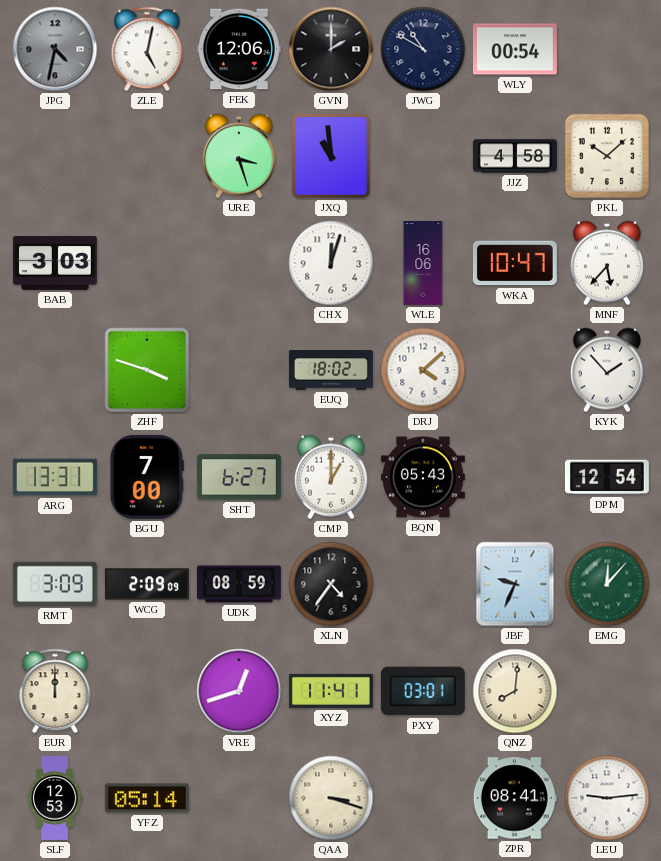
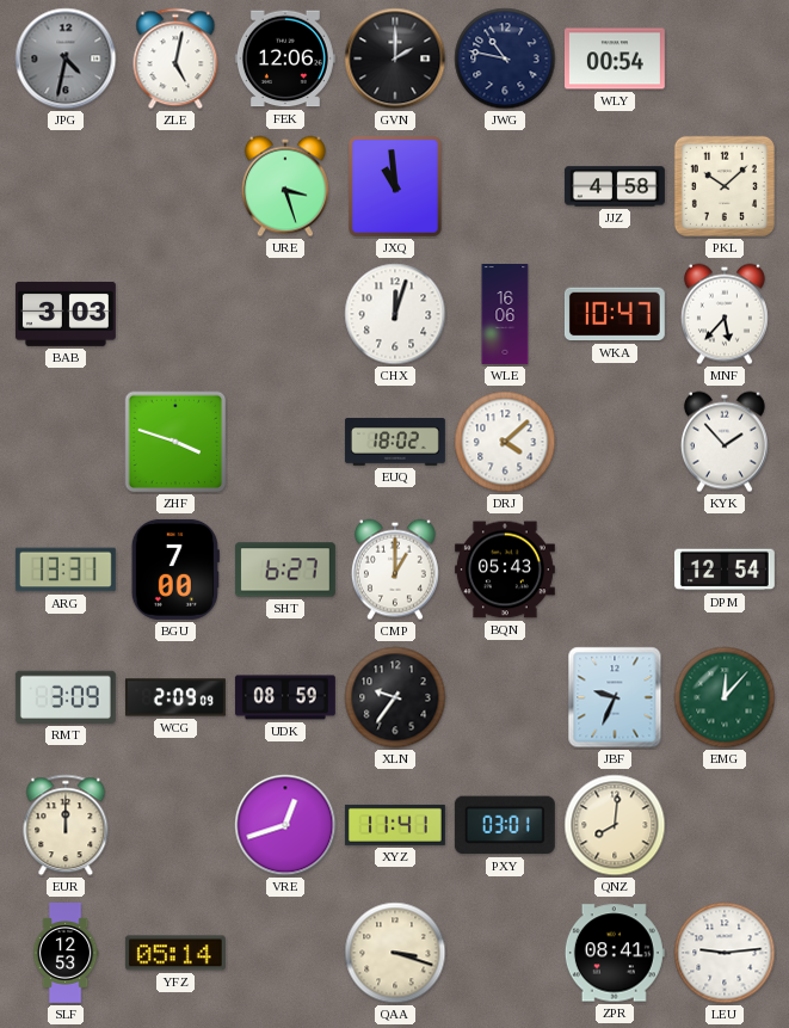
JWG: 10:50 -> 10:47 (505, 59)
XLN: 4:36 -> 9:36 (395, 697)
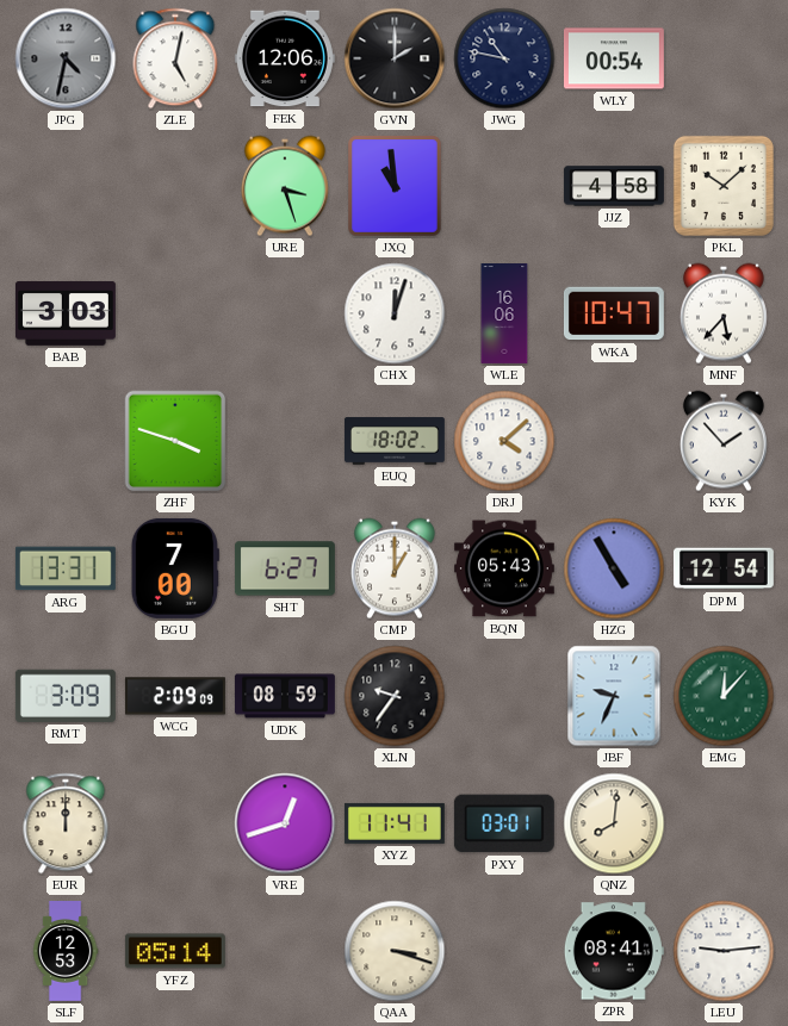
HZG: none -> 4:55 (614, 568)
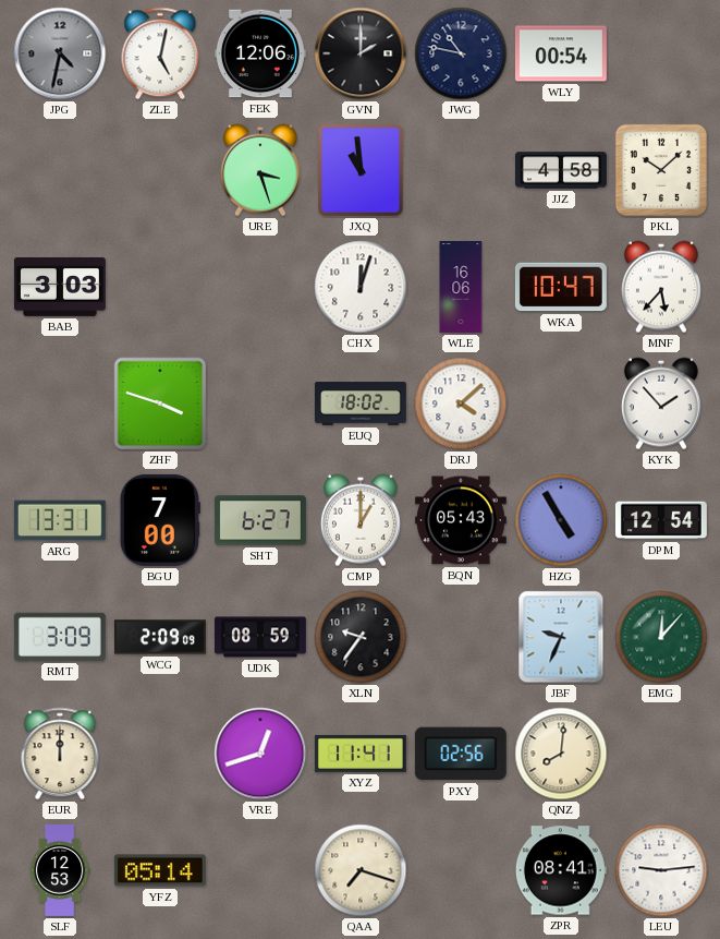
PXY: 03:01 -> 02:56 (461, 754)
QAA: 3:18 -> 7:18 (361, 870)
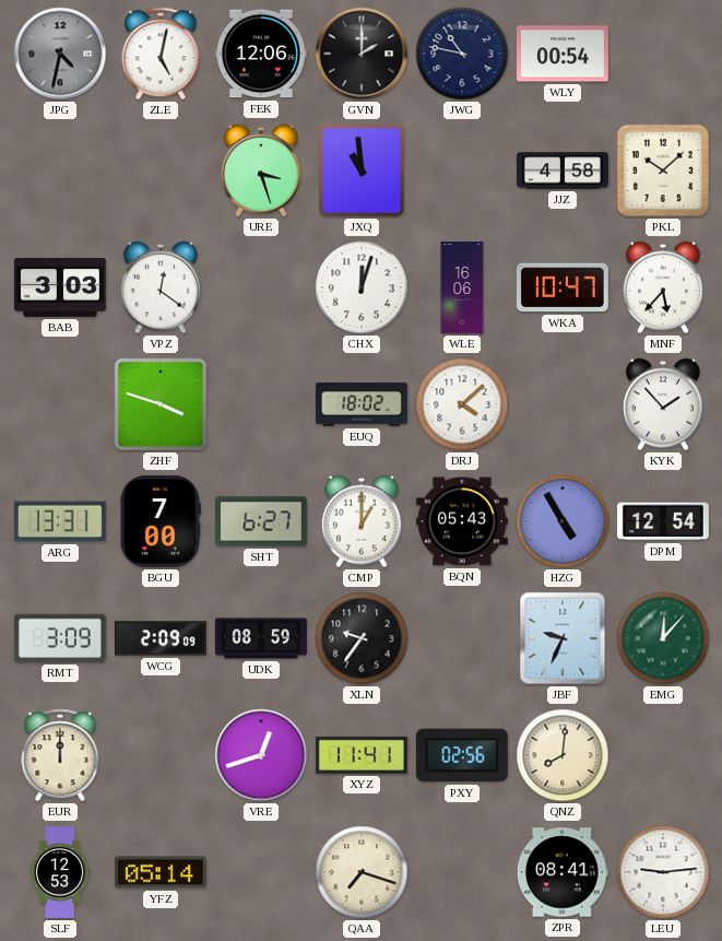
VPZ: none -> 12:21 (161, 287)
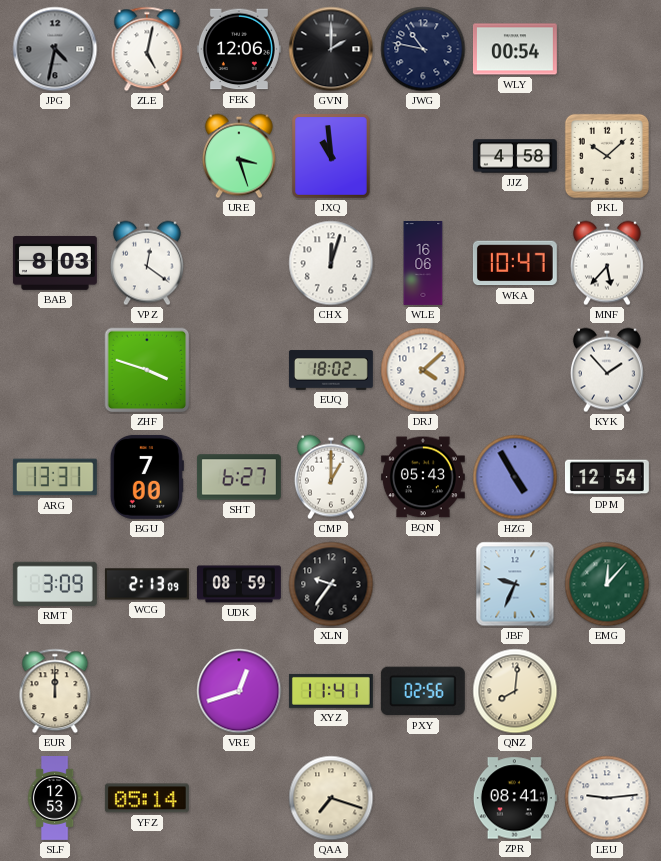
BAB: 3:03 -> 8:03 (55, 263)
WCG: 2:09 -> 2:13 (147, 584)
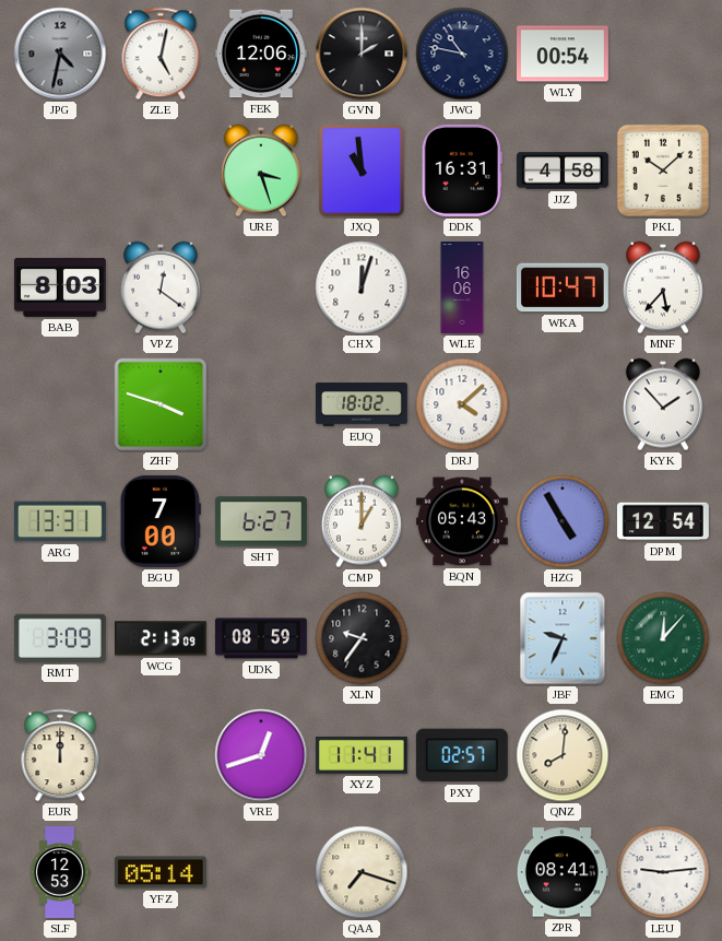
DDK: none -> 16:31 (462, 170)
PXY: 02:56 -> 02:57 (462, 755)
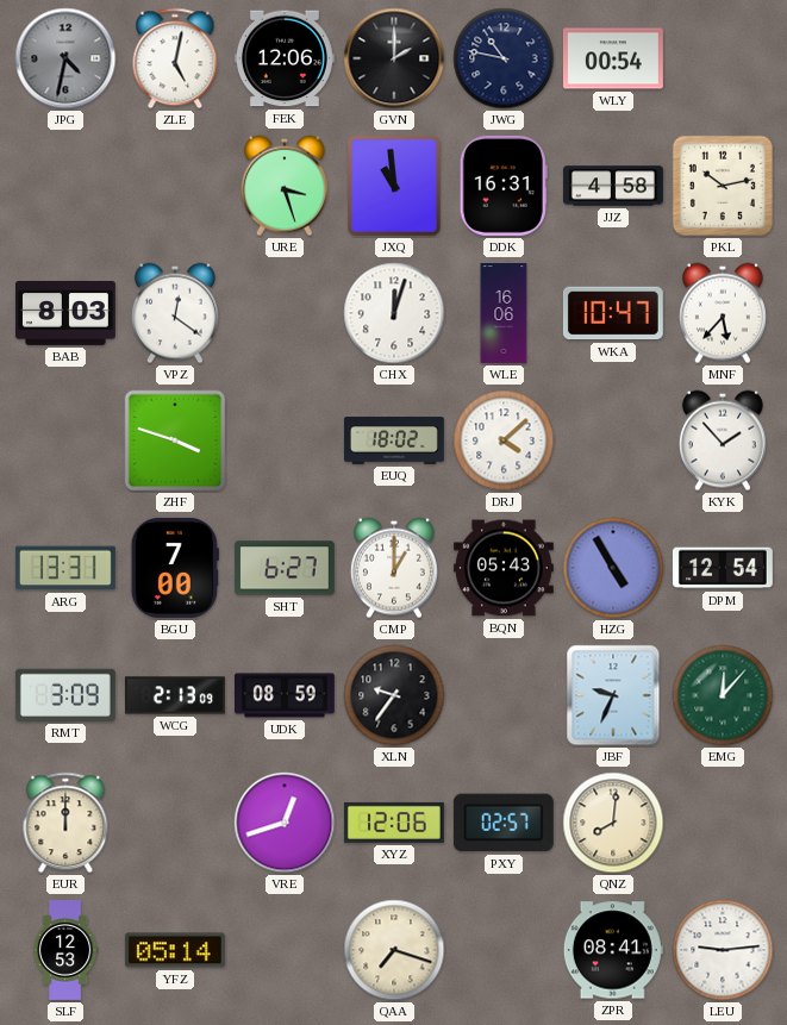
PKL: 10:08 -> 10:13 (723, 186)
XYZ: 11:41 -> 12:06 (394, 823)
